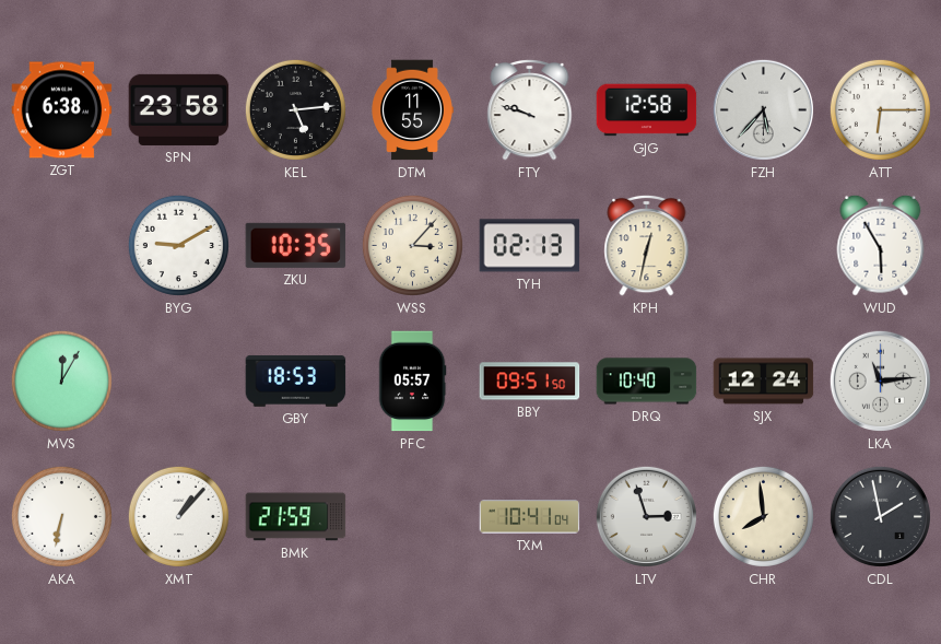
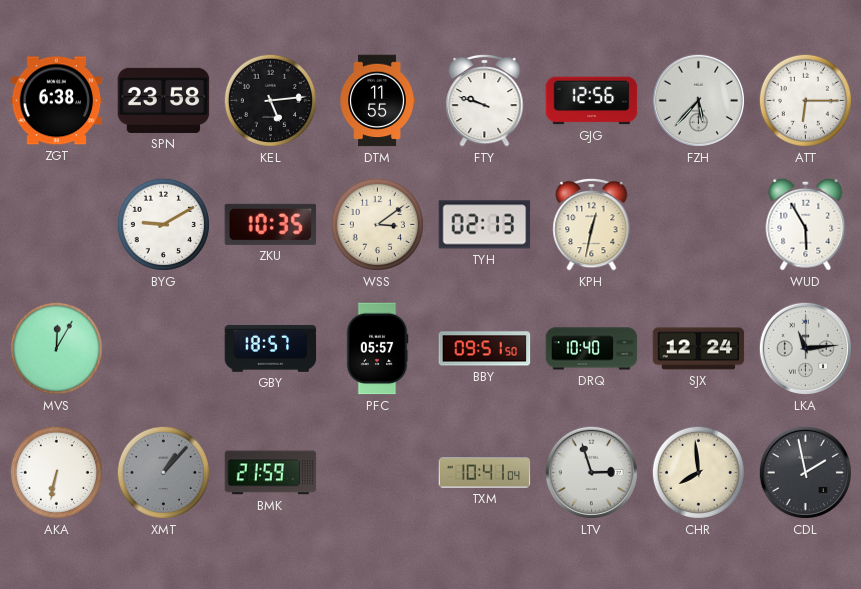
GJG: 12:58 -> 12:56 (592, 101)
WSS: 3:07 -> 3:09 (377, 224)
GBY: 18:53 -> 18:57 (271, 348)
XMT dial: white -> grey (163, 472)
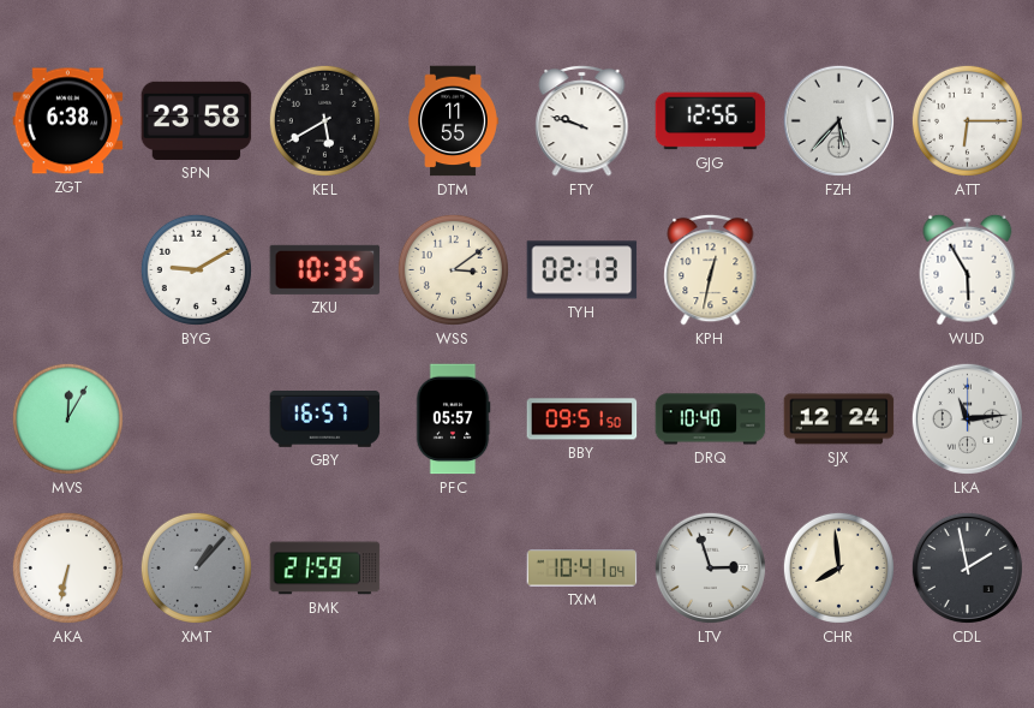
KEL: 5:14 -> 5:40 (324, 120)
GBY: 18:57 -> 16:57 (325, 418)
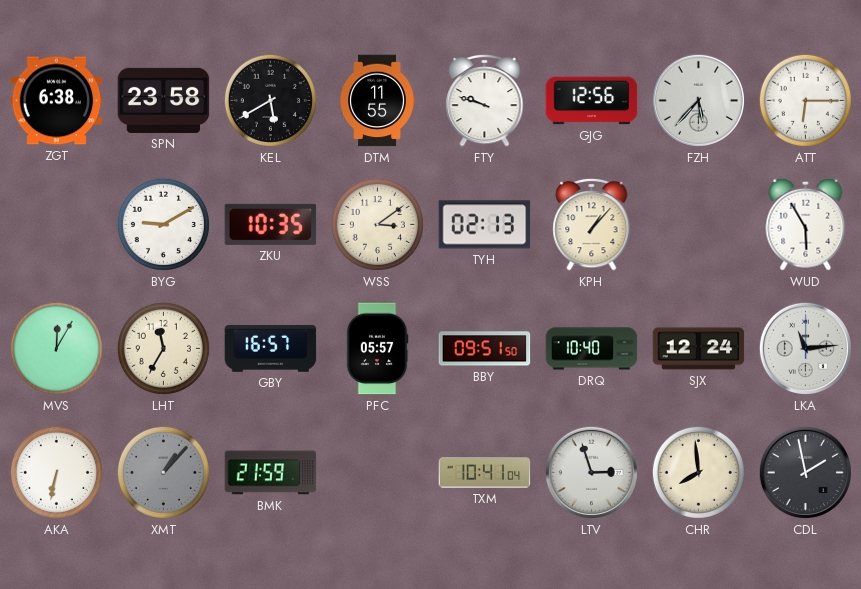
KPH: 12:32 -> 1:07 (592, 224)
LHT: none -> 11:35 (163, 348)
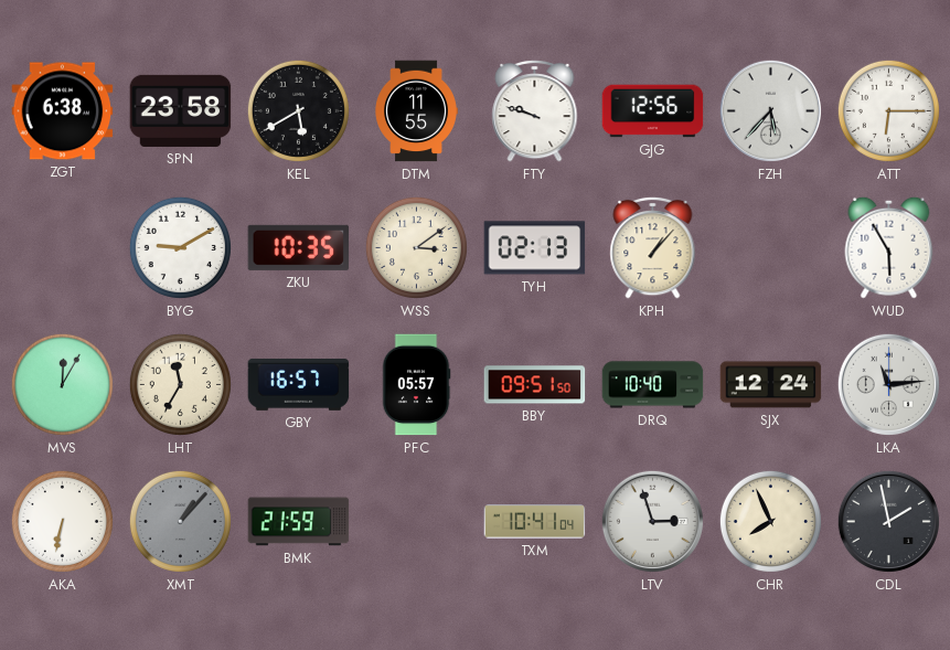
CHR: 7:59 -> 7:56 (770, 521)
